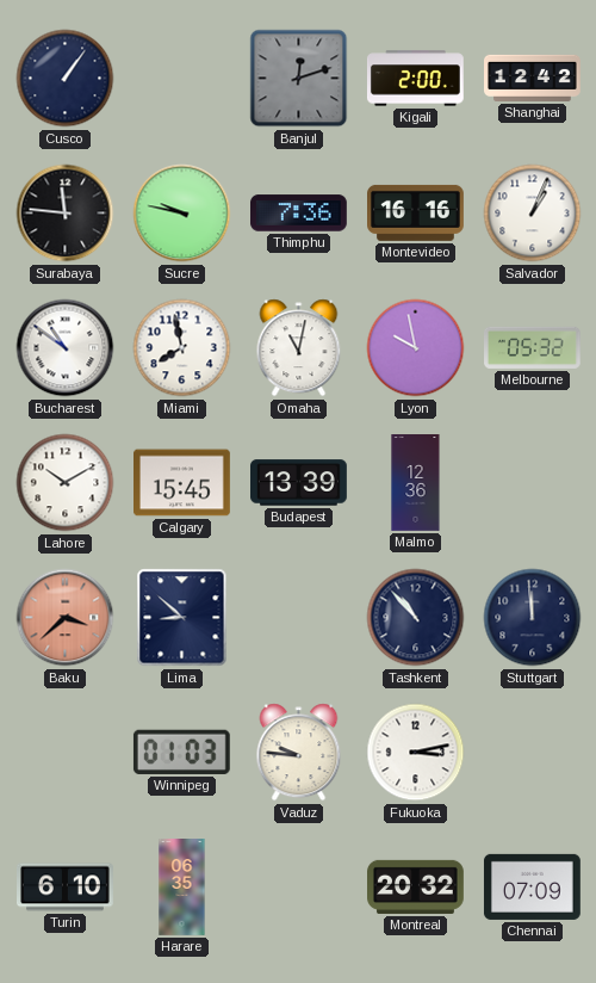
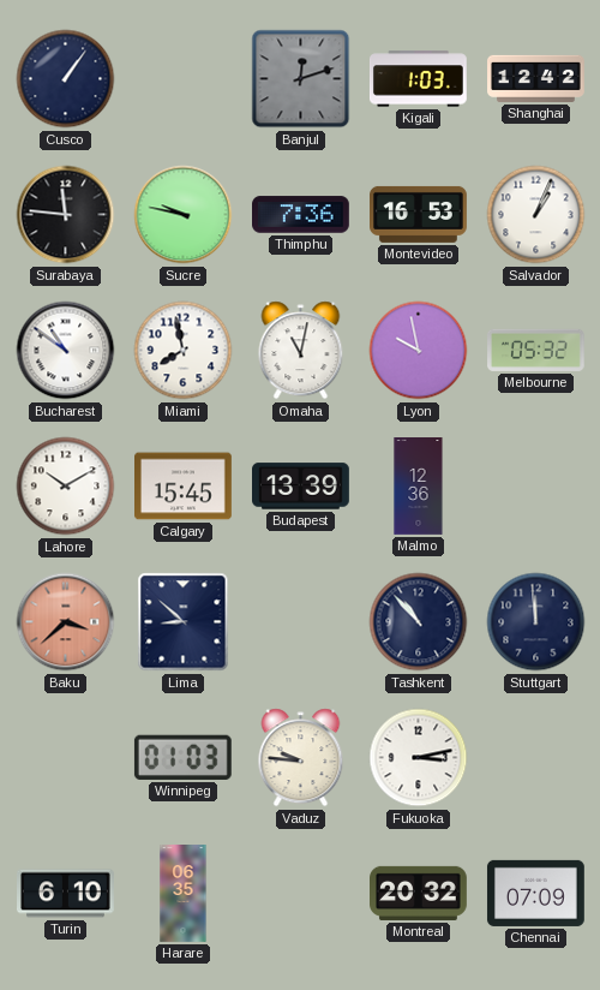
Kigali: 2:00 -> 1:03 (419, 79)
Montevideo: 16:16 -> 16:53 (419, 214)
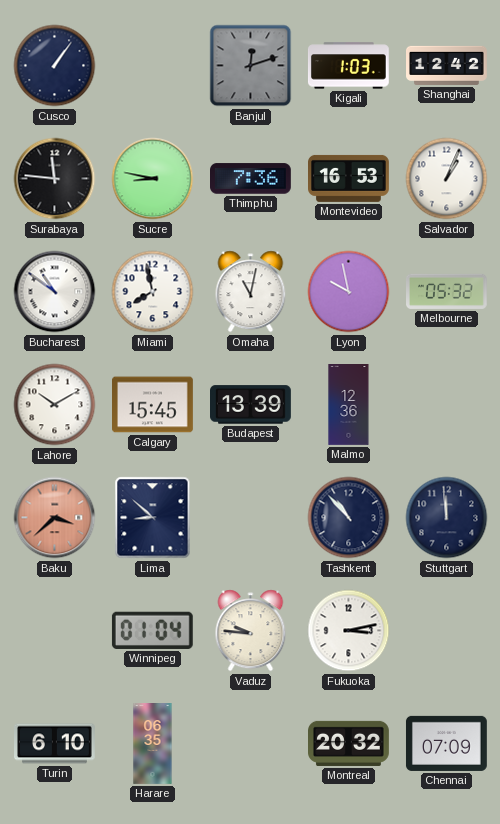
Sucre: 9:47 -> 8:47 (153, 179)
Winnipeg: 01:03 -> 01:04 (152, 630)
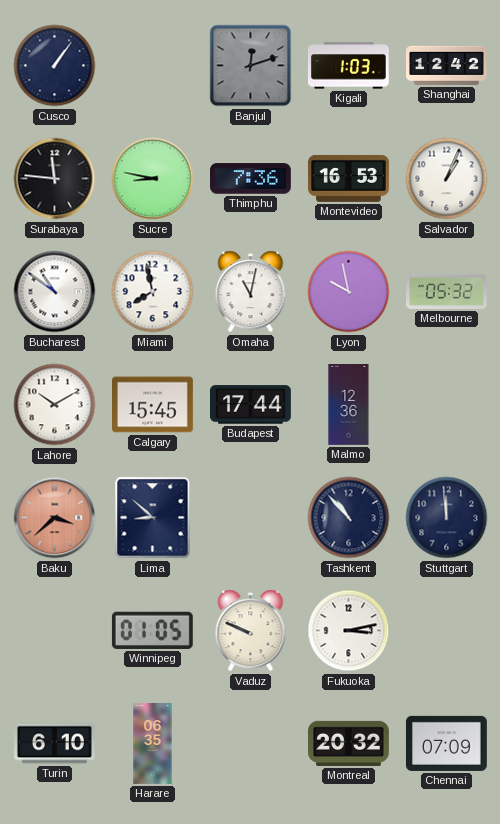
Budapest: 13:39 -> 17:44 (251, 405)
Winnipeg: 01:04 -> 01:05 (152, 630)
Vaduz: 9:46 -> 9:49 (251, 631)
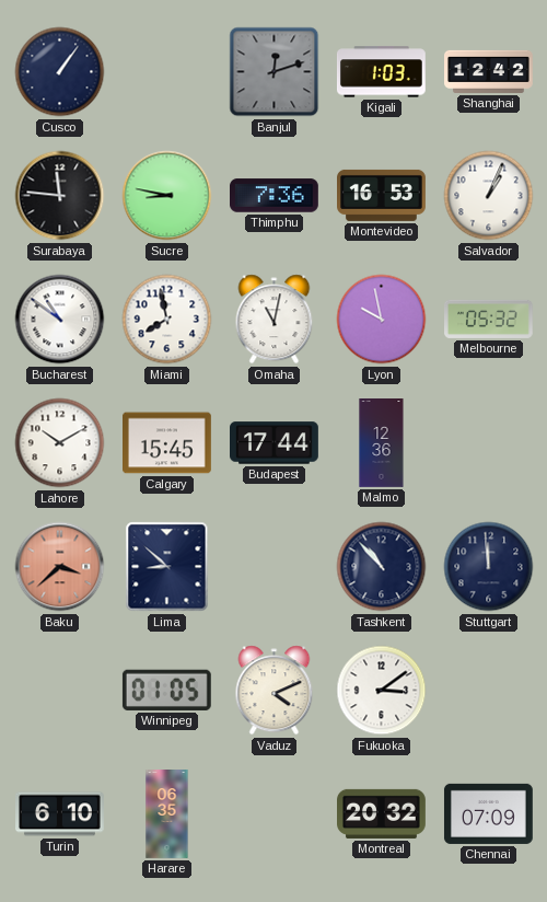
Vaduz: 9:49 -> 4:11 (275, 691)
Fukuoka: 3:13 -> 3:09 (382, 691)
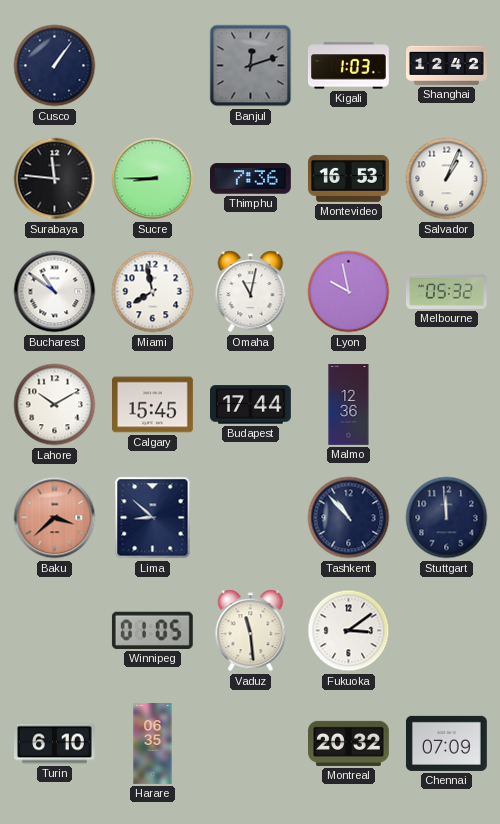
Sucre: 8:47 -> 8:45 (153, 179)
Vaduz: 4:11 -> 11:29 (251, 631)
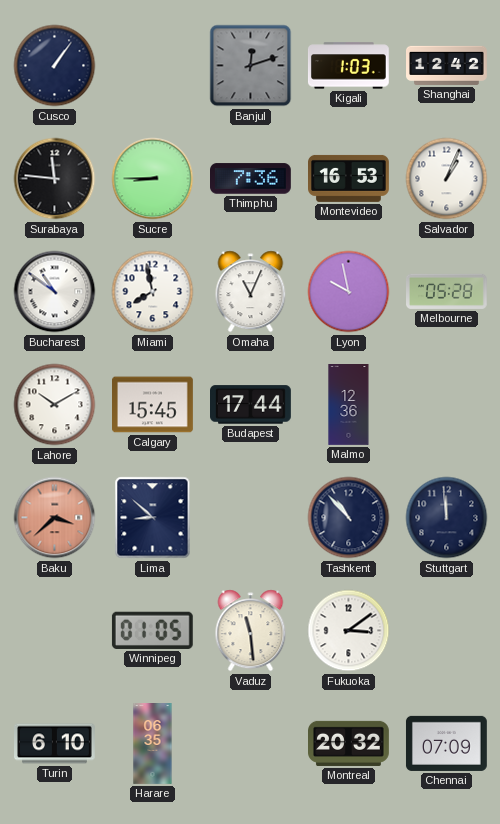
Omaha: 11:02 -> 11:04 (251, 292)
Melbourne: 05:32 -> 05:28 (447, 291)
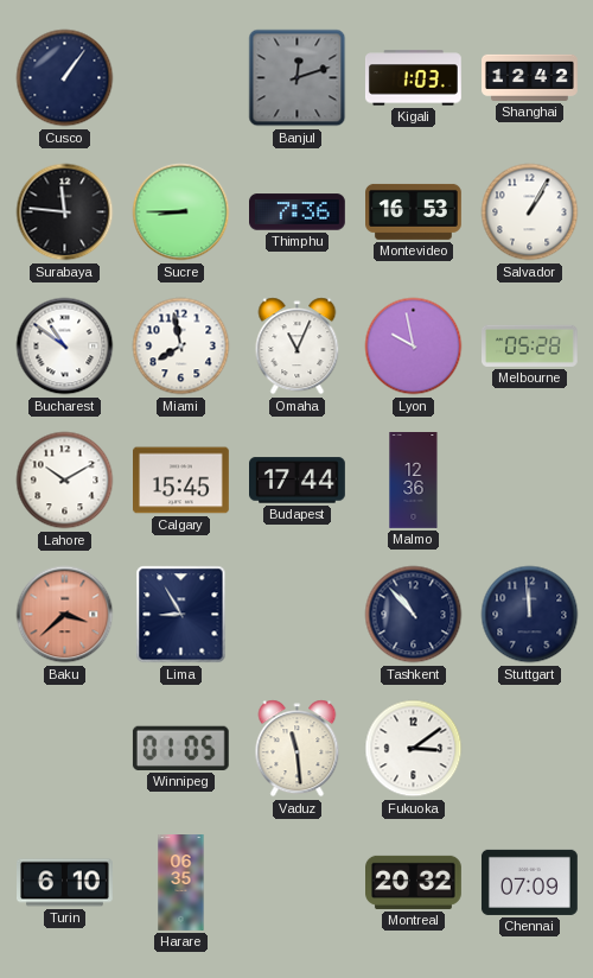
Salvador: 1:04 -> 1:05 (530, 212)
Lima: 8:52 -> 8:55 (181, 615)
